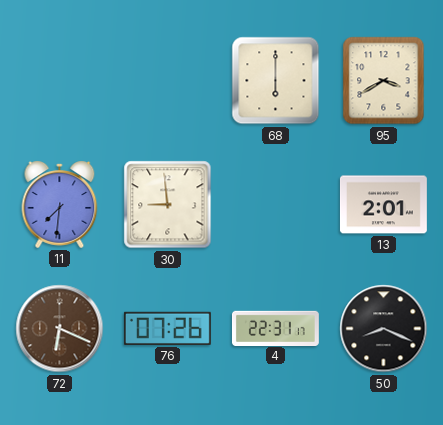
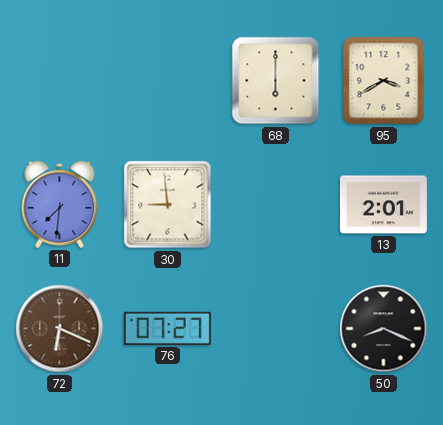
76: 07:26 -> 07:27 (167, 328)
4: 22:31 -> none (275, 328)
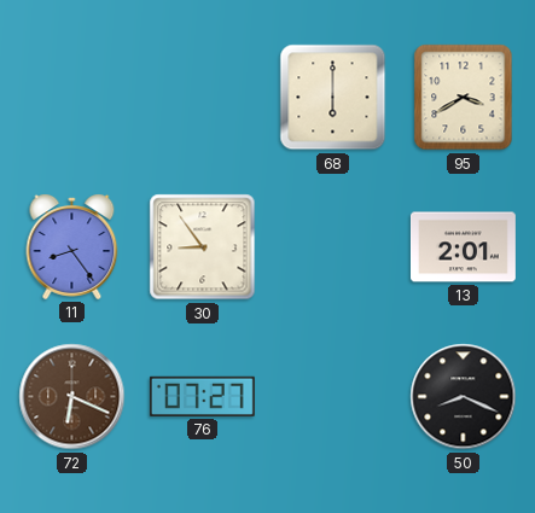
11: 7:31 -> 8:24 (72, 246)
30: 8:59 -> 8:54 (203, 247)
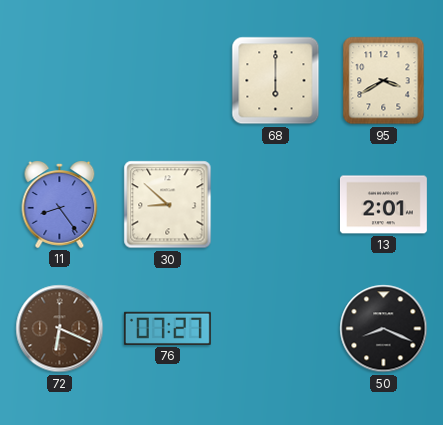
30: 8:54 -> 8:52 (168, 205)
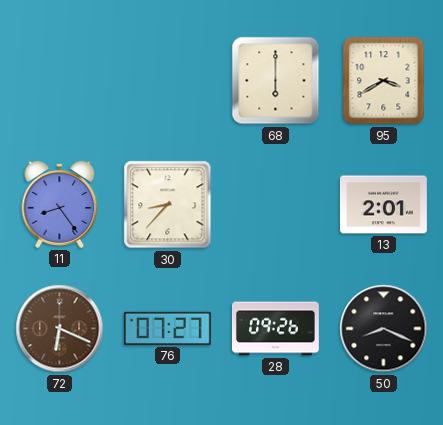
30: 8:52 -> 8:37 (168, 205)
28: none -> 09:26 (275, 329)
